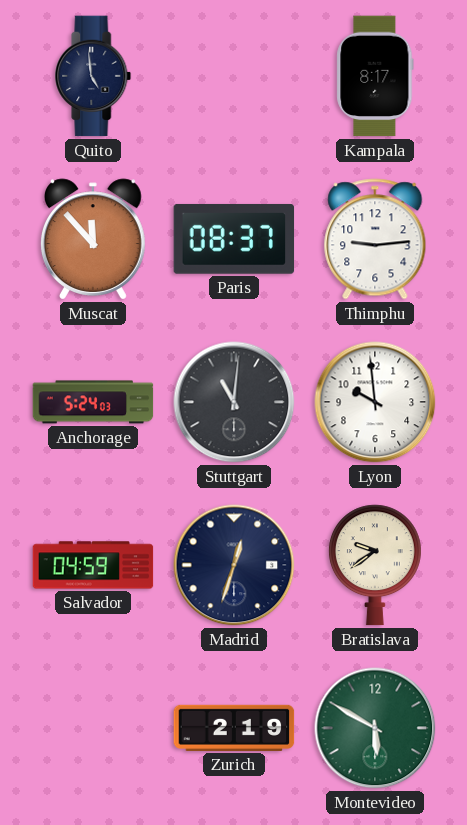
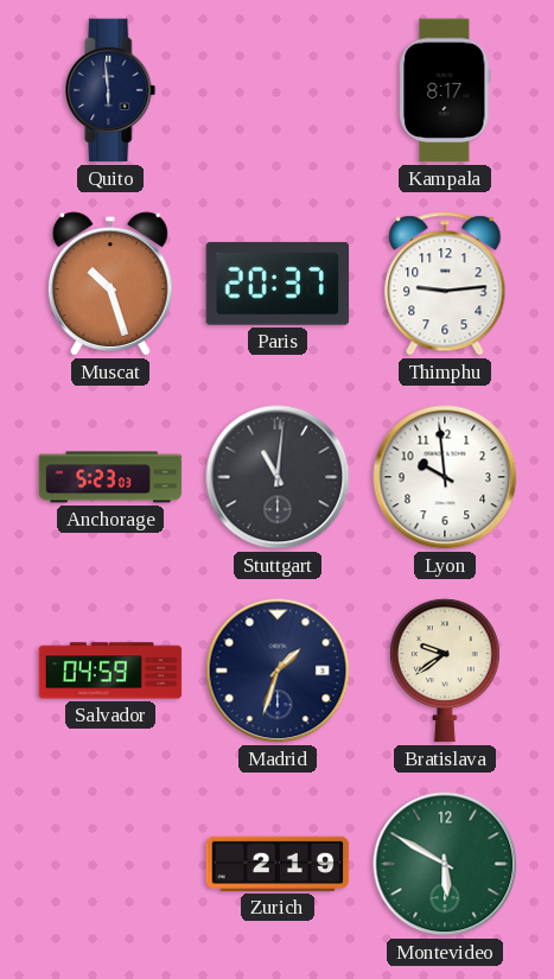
Quito: 4:59 -> 5:59 (110, 90)
Muscat: 11:53 -> 10:27 (110, 284)
Paris: 08:37 -> 20:37 (278, 284)
Anchorage: 5:24 -> 5:23 (110, 477)
Madrid: 12:33 -> 1:33 (278, 670)
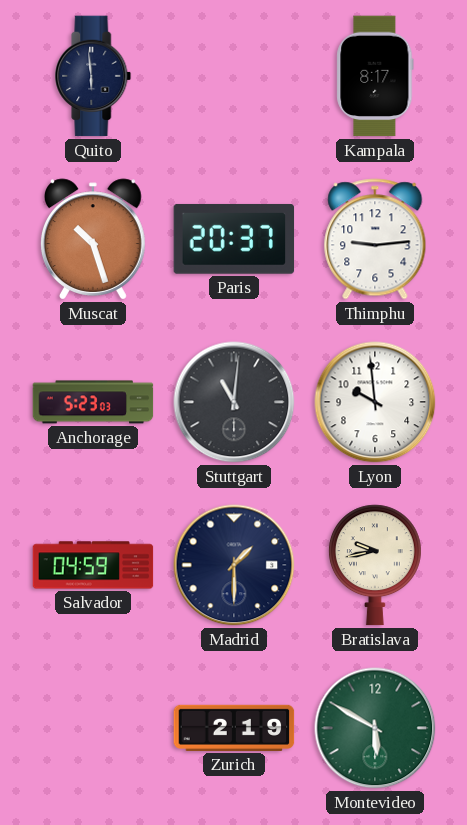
Madrid: 1:33 -> 1:30 (234, 565)
Bratislava: 9:39 -> 9:43 (375, 565)
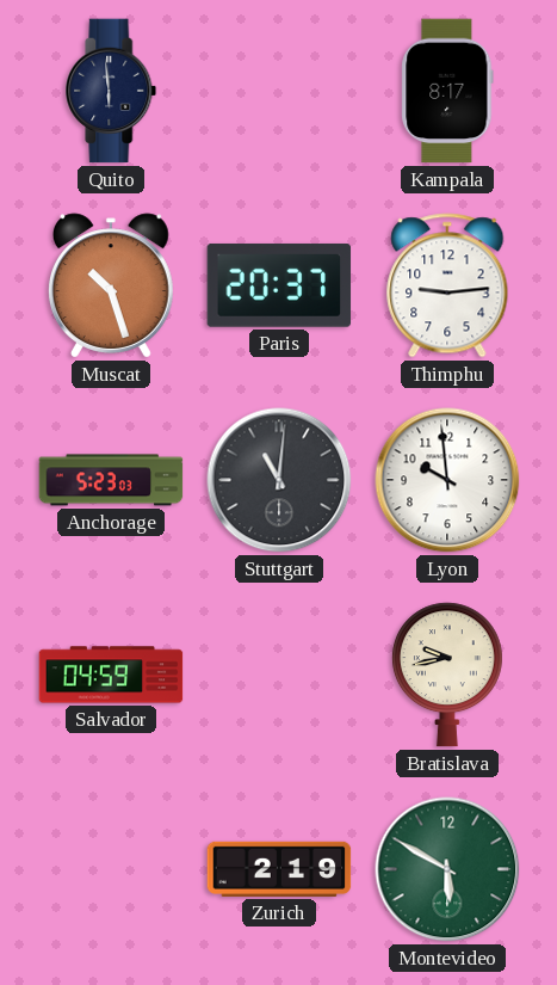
Madrid: 1:30 -> none (234, 565)
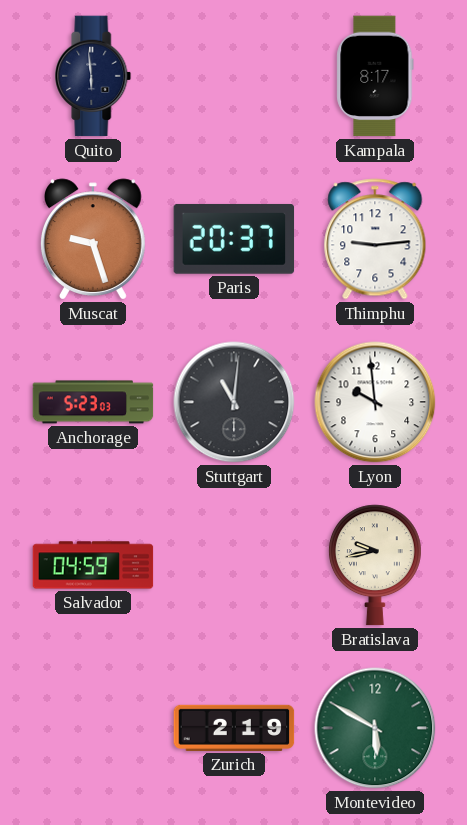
Muscat: 10:27 -> 9:27 (93, 239)
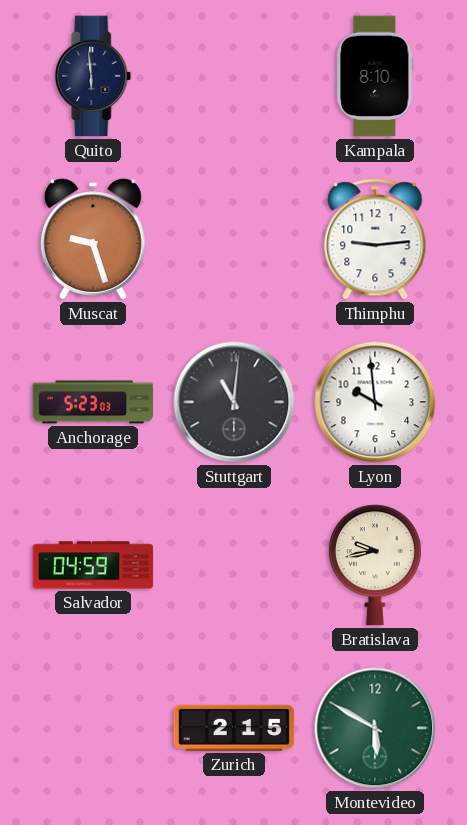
Kampala: 8:17 -> 8:10 (375, 76)
Paris: 20:37 -> none (234, 239)
Zurich: 2:19 -> 2:15 (234, 728)
